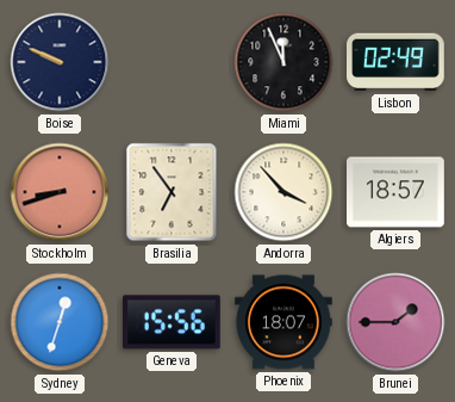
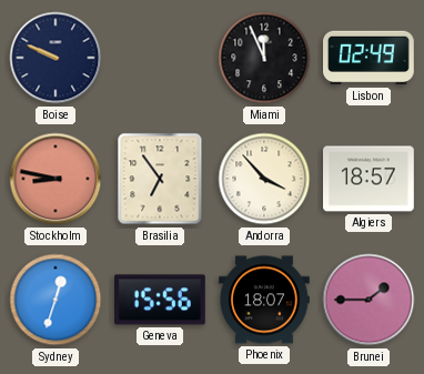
Stockholm: 8:42 -> 8:47 (55, 179)
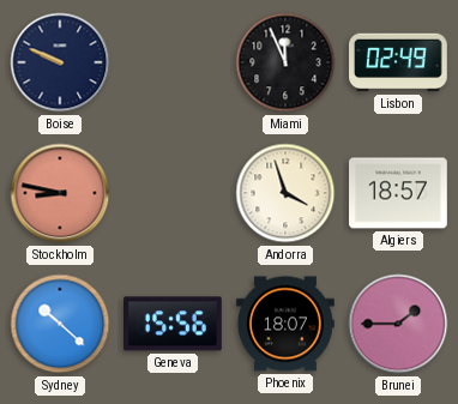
Brasilia: 6:54 -> none (160, 179)
Andorra: 3:53 -> 3:57 (285, 193)
Sydney: 12:33 -> 10:22 (60, 324)
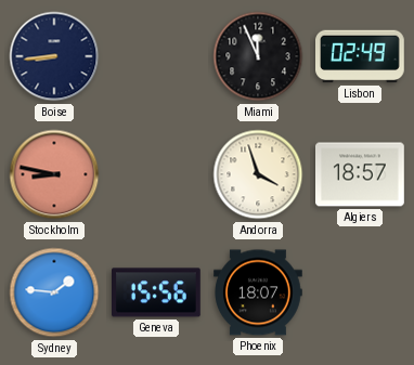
Boise: 9:49 -> 8:44 (54, 56)
Sydney: 10:22 -> 1:46 (54, 292)
Brunei: 1:45 -> none (398, 324)
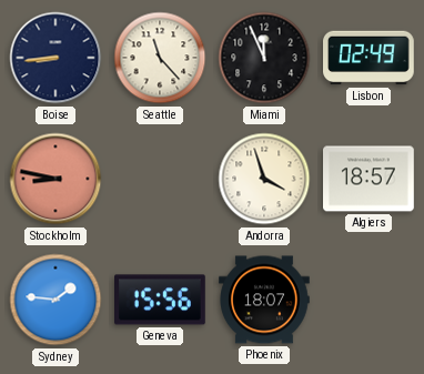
Seattle: none -> 11:23 (160, 58)
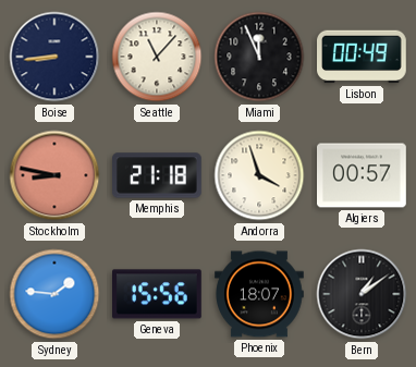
Seattle: 11:23 -> 11:07 (157, 57)
Lisbon: 02:49 -> 00:49 (363, 57)
Memphis: none -> 21:18 (158, 175)
Algiers: 18:57 -> 00:57 (363, 175)
Bern: none -> 1:09 (362, 294)
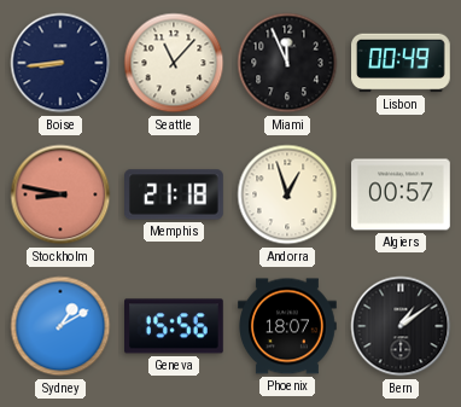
Andorra: 3:57 -> 12:57 (287, 194)
Sydney: 1:46 -> 1:10 (60, 326)
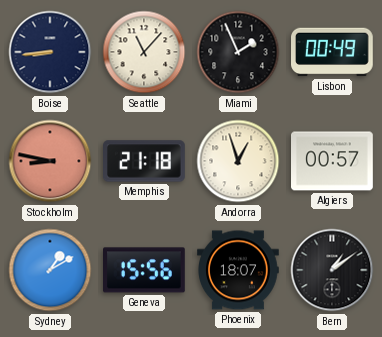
Miami: 11:56 -> 1:56 (238, 52)
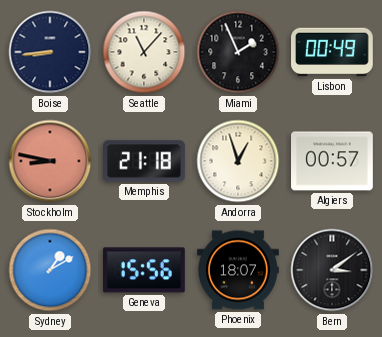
Bern: 1:09 -> 3:09 (332, 270)
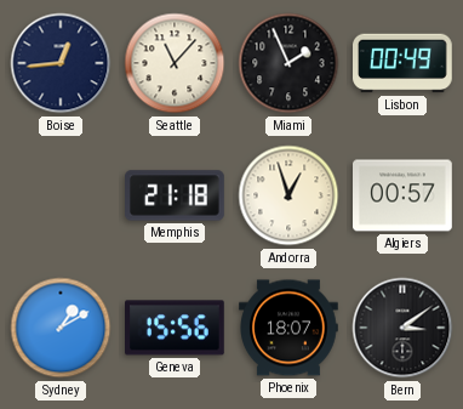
Boise: 8:44 -> 12:44 (61, 63)
Stockholm: 8:47 -> none (50, 161)
